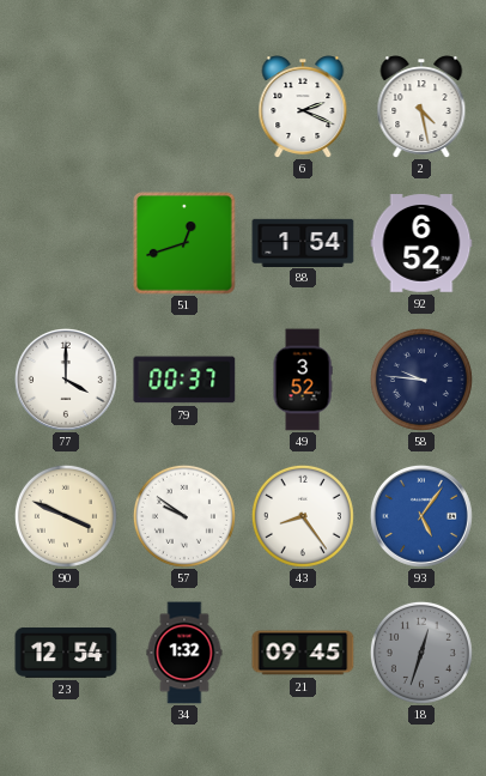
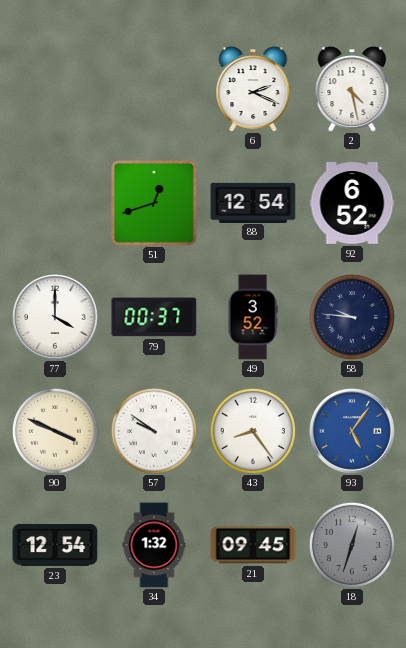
88: 1:54 -> 12:54 (253, 202)
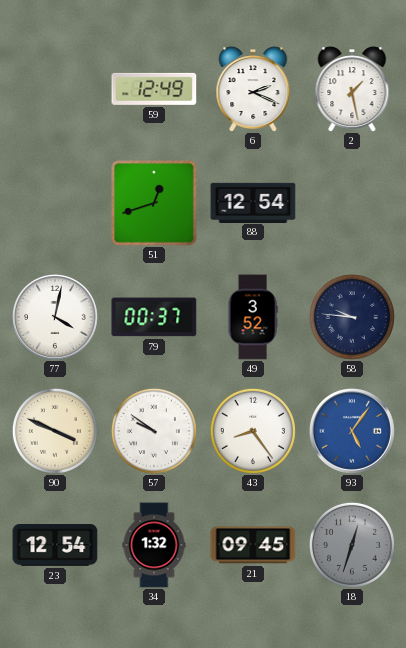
59: none -> 12:49 (154, 89)
2: 4:28 -> 1:28 (352, 89)
92: 6:52 -> none (352, 203)
77: 4:00 -> 4:02 (55, 317)
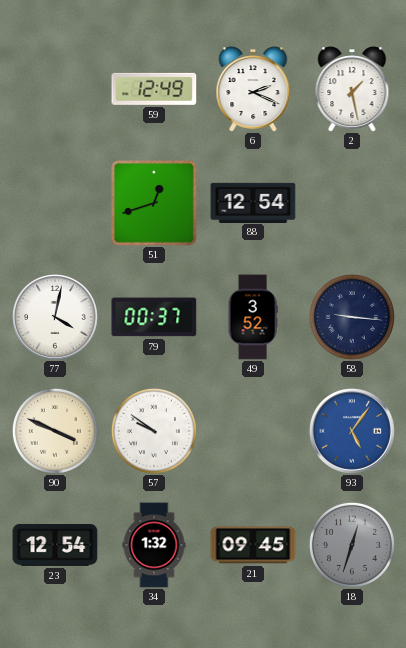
58: 9:46 -> 9:16 (352, 317)
43: 8:24 -> none (253, 431)
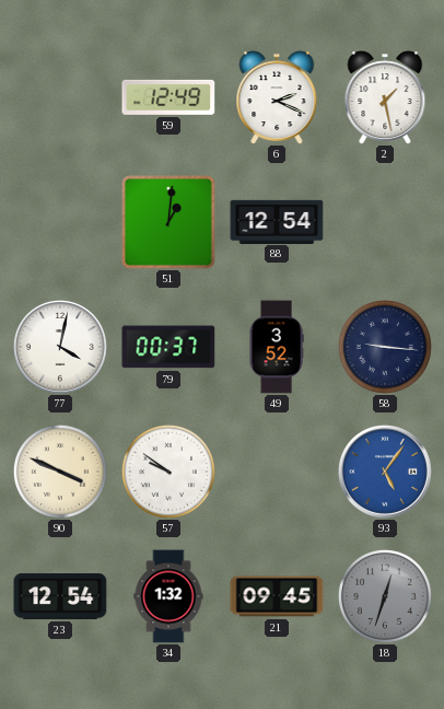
51: 12:42 -> 1:01 (168, 222)
